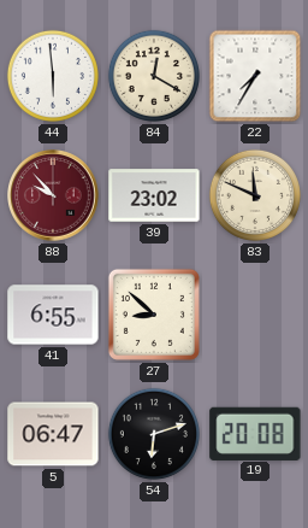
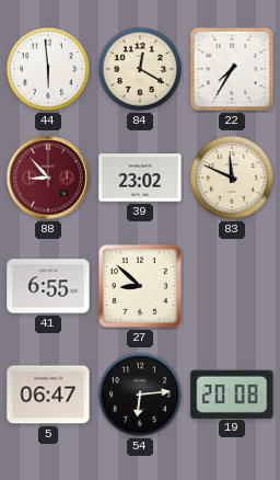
88: 9:53 -> 8:53 (49, 179)
54: 6:12 -> 6:14 (140, 395)
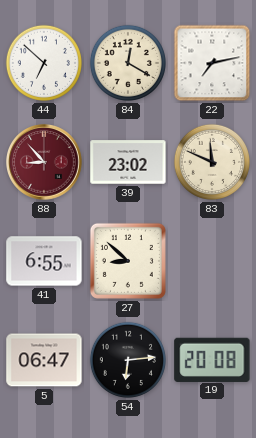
44: 5:59 -> 6:52 (44, 63)
22: 7:35 -> 7:13 (212, 63)
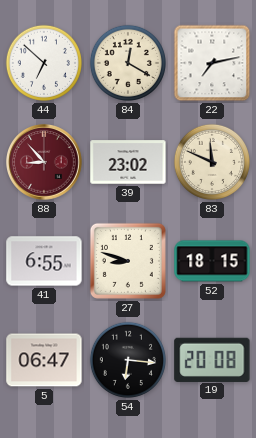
27: 8:52 -> 8:48 (128, 261)
52: none -> 18:15 (212, 261)
54: 6:14 -> 6:16 (128, 360)
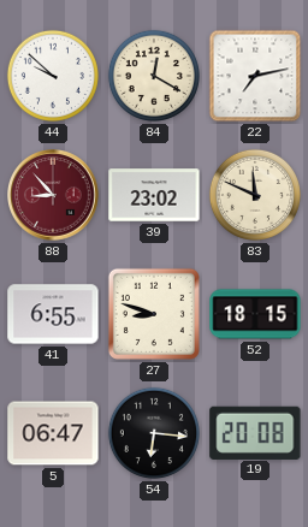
44: 6:52 -> 9:52 (53, 76)
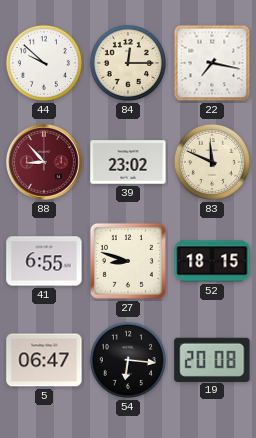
84: 12:20 -> 12:15 (128, 63)
22: 7:13 -> 7:17 (212, 63)
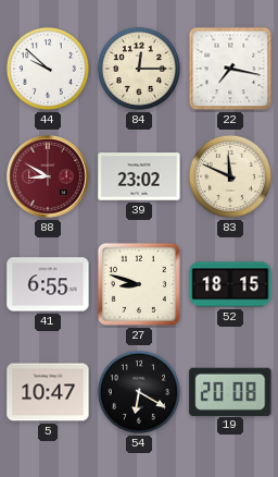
88: 8:53 -> 8:50 (49, 178)
5: 06:47 -> 10:47 (48, 392)
54: 6:16 -> 6:20 (139, 392)
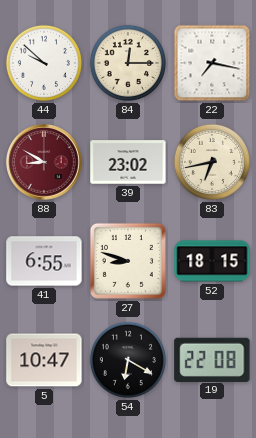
83: 11:49 -> 6:43 (212, 162)
19: 20:08 -> 22:08 (212, 359)
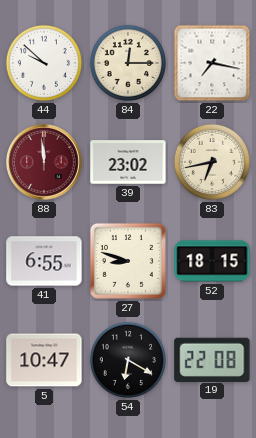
88: 8:50 -> 11:59 (45, 163)
